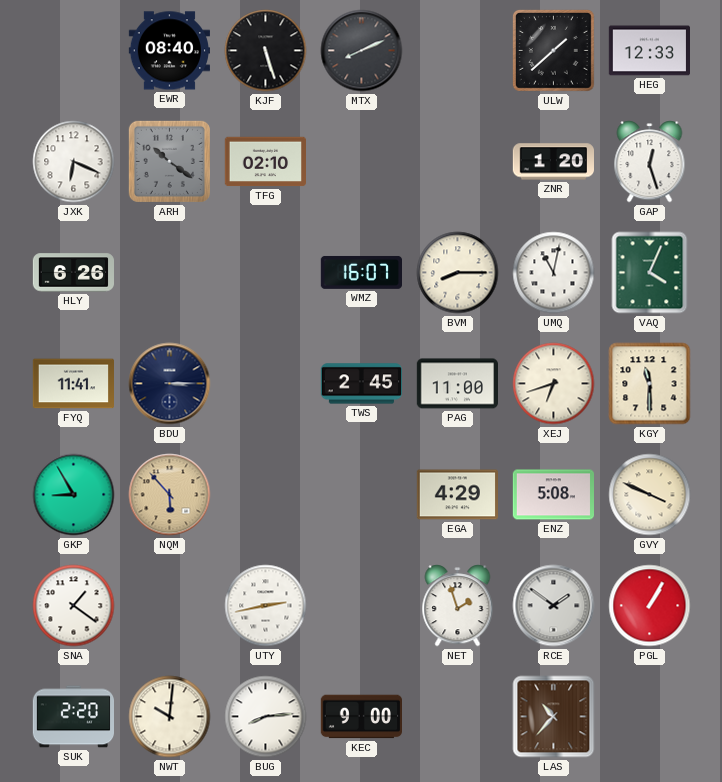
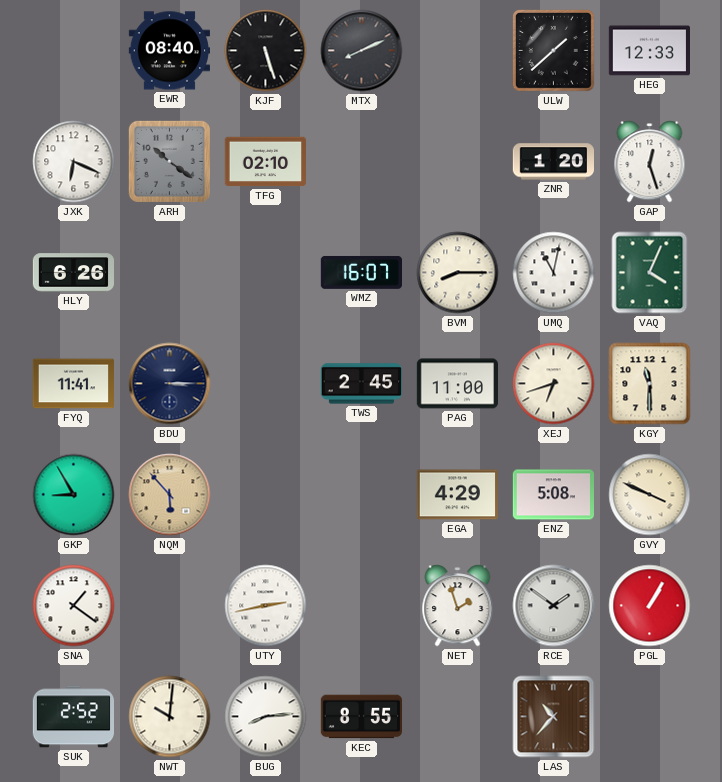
SUK: 2:20 -> 2:52 (73, 717)
KEC: 9:00 -> 8:55 (361, 717)
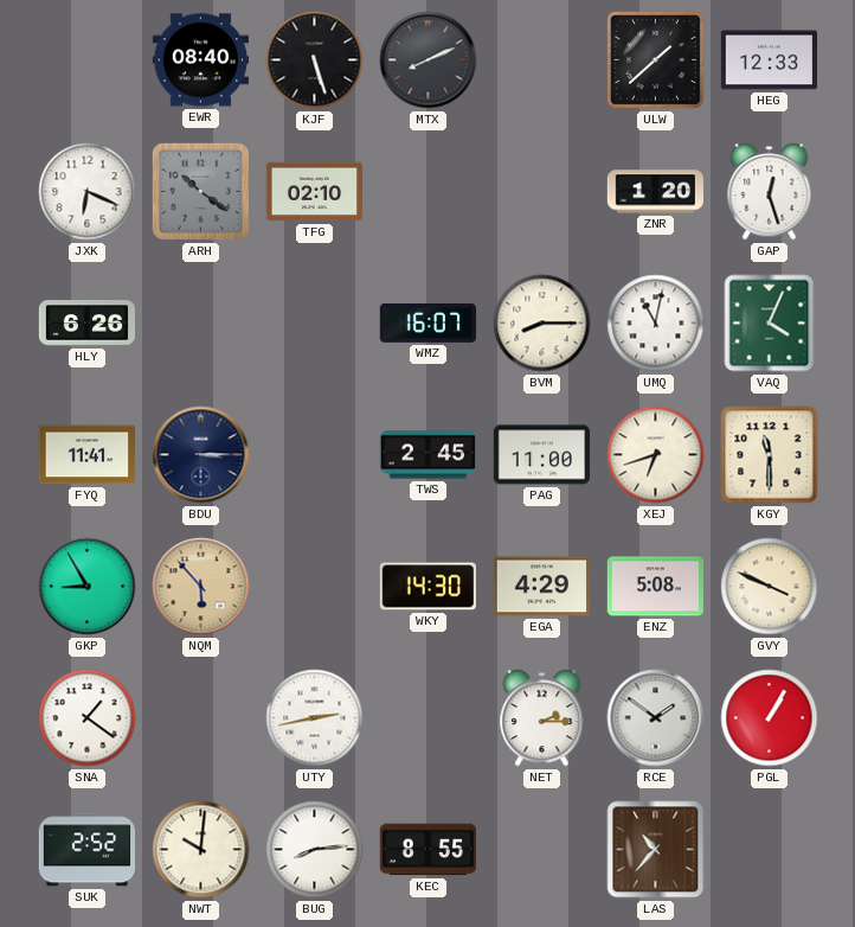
WKY: none -> 14:30 (427, 587)
NET: 1:57 -> 2:15 (542, 718)
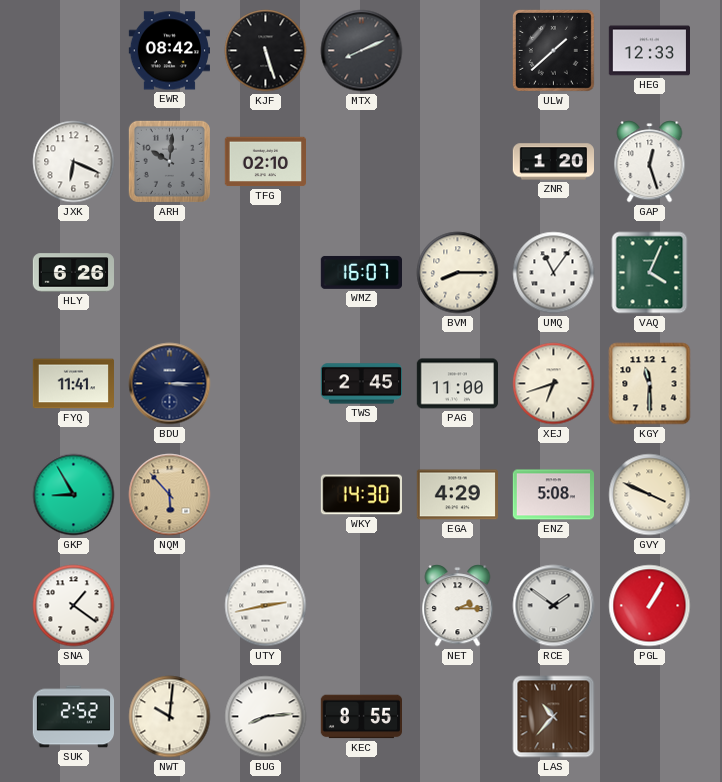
EWR: 08:40 -> 08:42 (169, 51)
ARH: 10:21 -> 10:01 (169, 161)
UMQ: 11:02 -> 11:06 (554, 273)
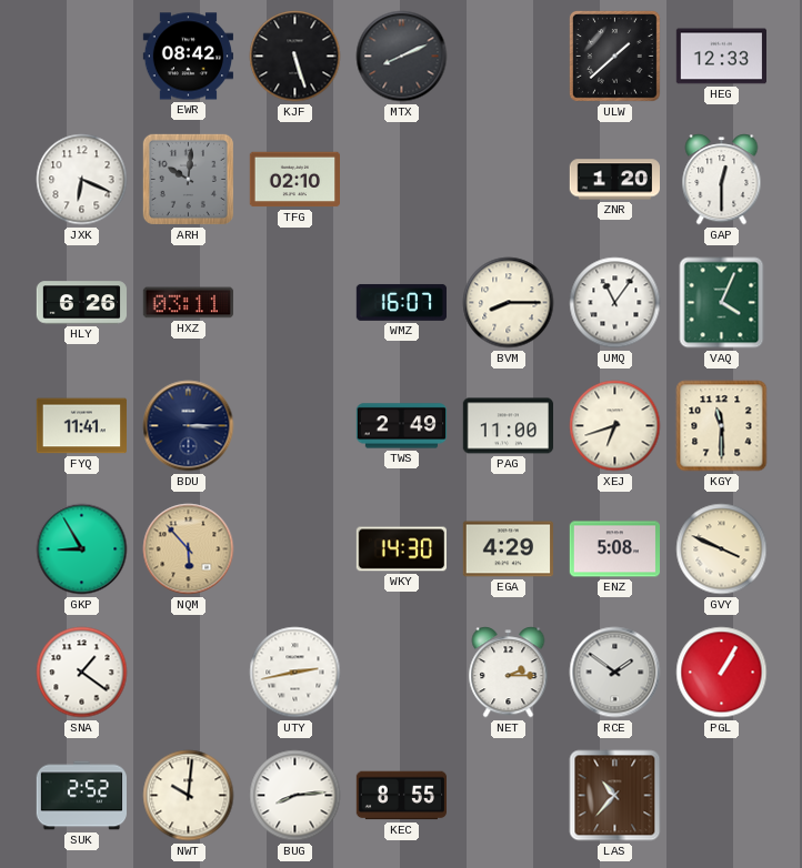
GAP: 12:27 -> 12:30 (722, 180)
HXZ: none -> 03:11 (188, 303)
TWS: 2:45 -> 2:49 (401, 426)
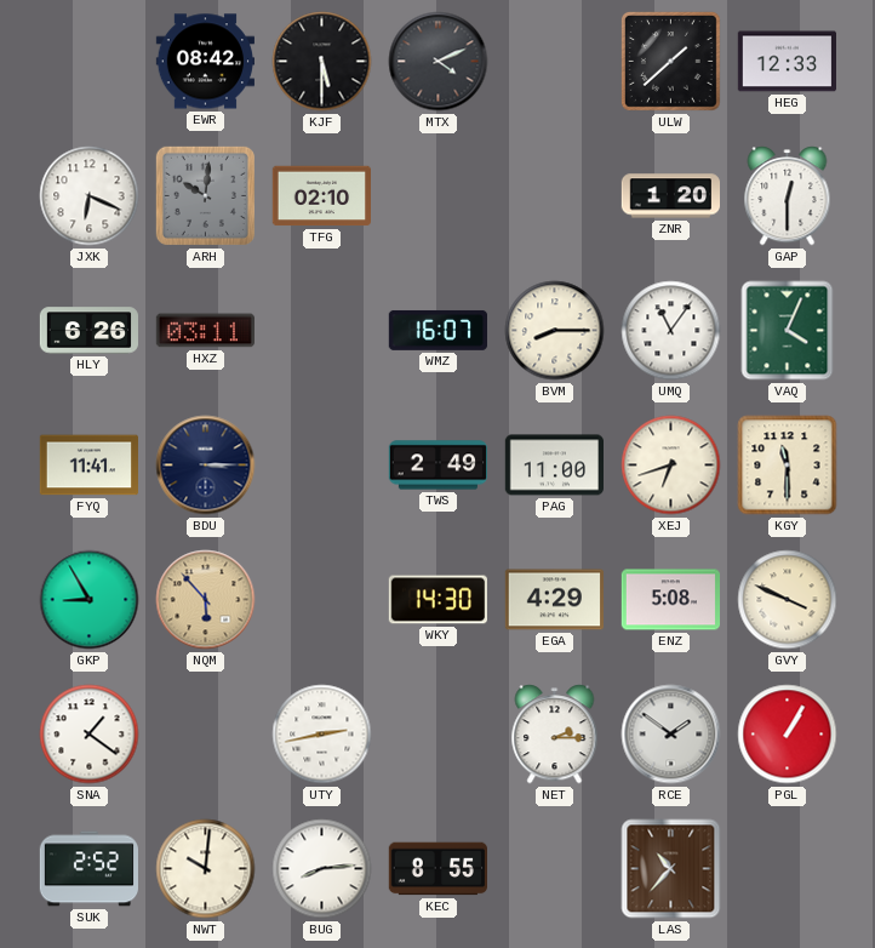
KJF: 5:27 -> 5:30 (322, 62)
MTX: 8:11 -> 4:11 (439, 62)
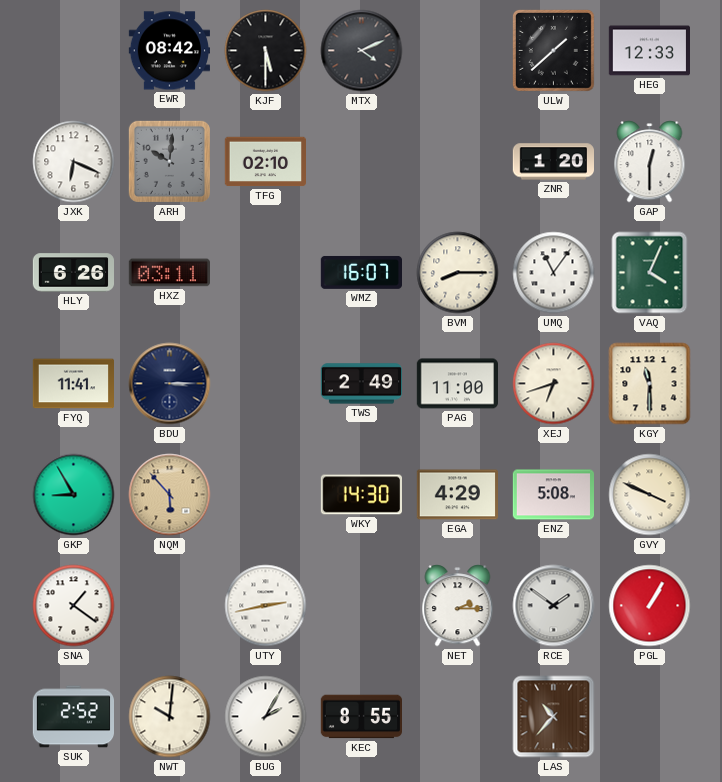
BUG: 8:14 -> 2:05 (266, 717)
